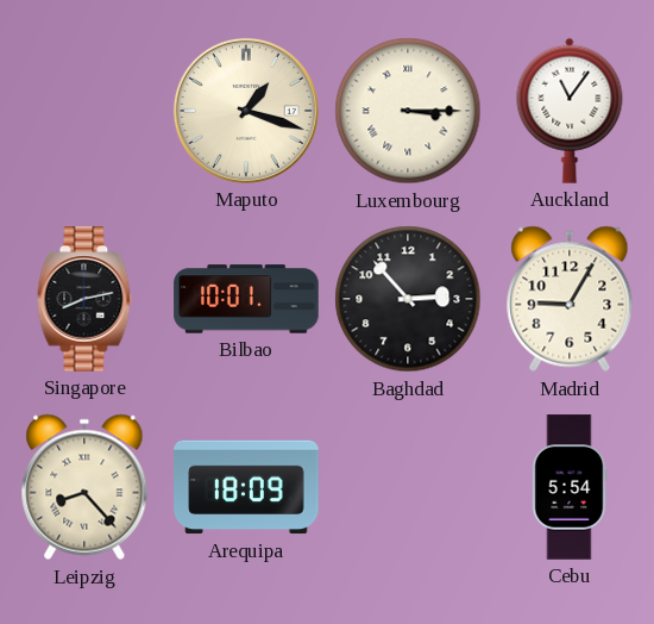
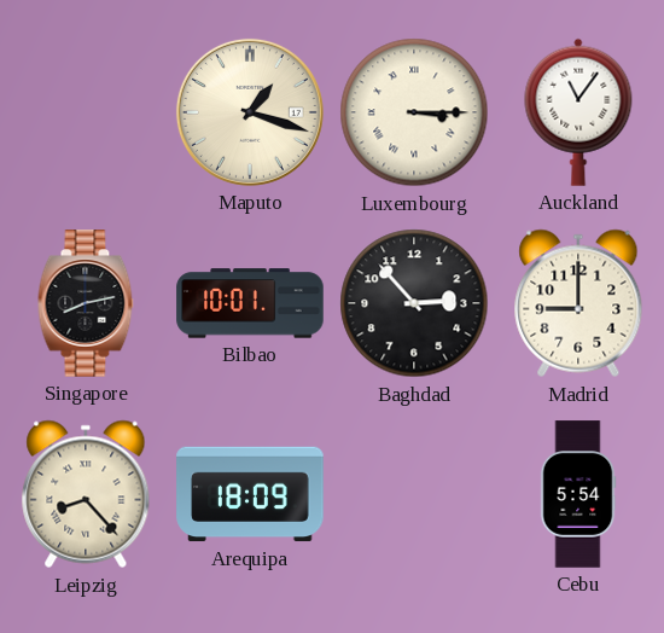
Madrid: 9:05 -> 9:00 (578, 303)
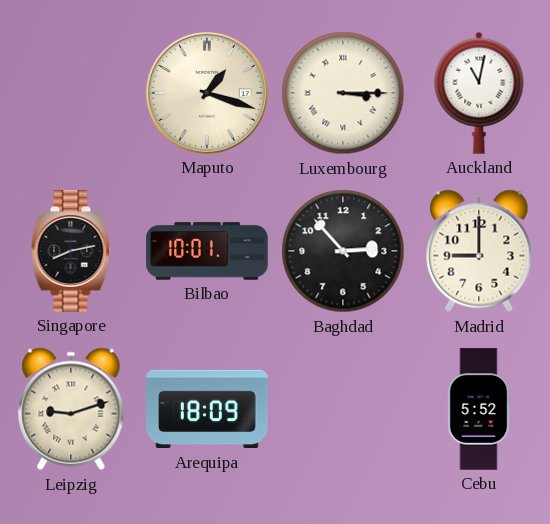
Auckland: 11:06 -> 11:02 (479, 93)
Leipzig: 8:23 -> 9:12 (71, 409)
Cebu: 5:54 -> 5:52 (479, 409)
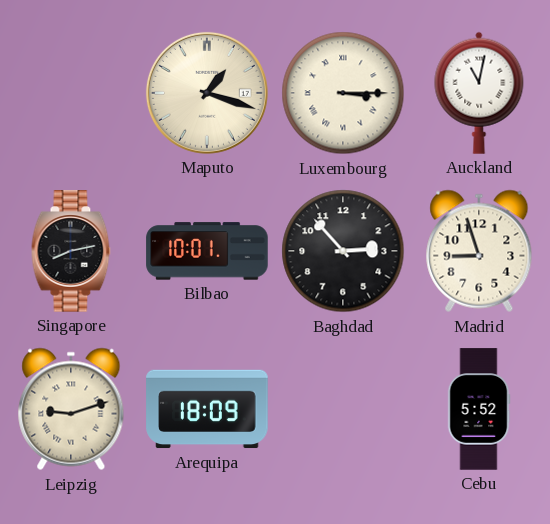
Madrid: 9:00 -> 8:57 (479, 251)
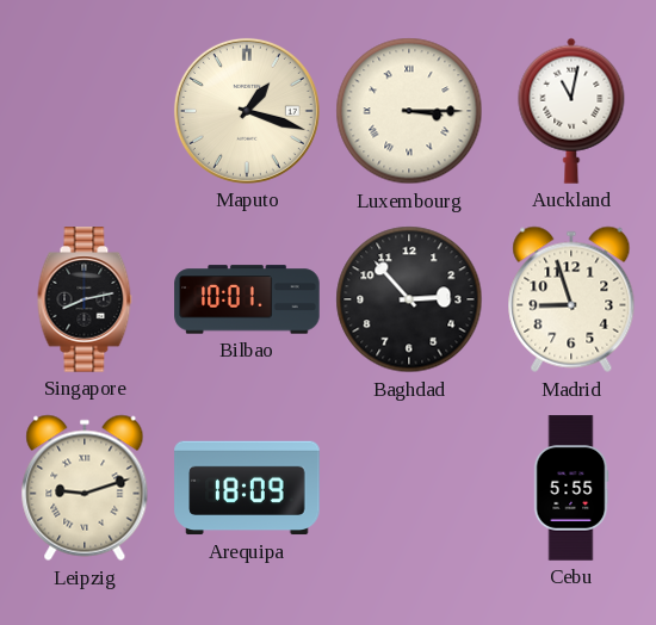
Cebu: 5:52 -> 5:55 (571, 488)
